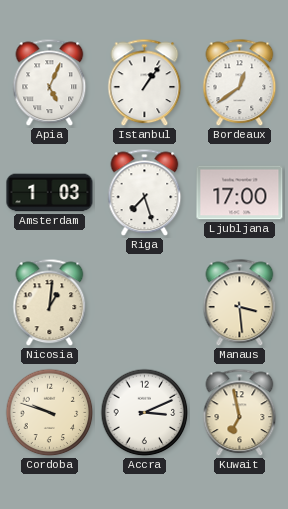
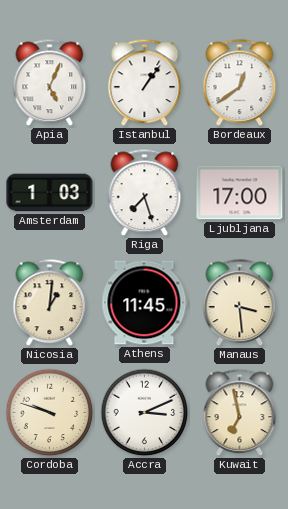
Athens: none -> 11:45 (145, 303)
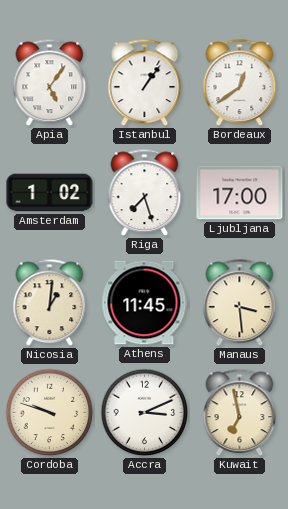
Apia: 5:04 -> 5:06 (50, 83)
Amsterdam: 1:03 -> 1:02 (50, 193)
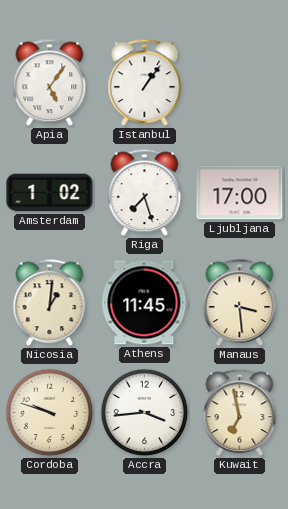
Bordeaux: 12:39 -> none (240, 83)
Accra: 3:11 -> 3:44 (145, 413)
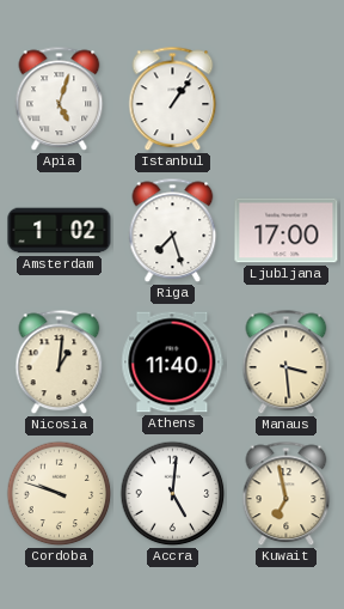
Apia: 5:06 -> 5:03 (60, 99)
Athens: 11:45 -> 11:40 (173, 363)
Accra: 3:44 -> 5:01 (173, 494)
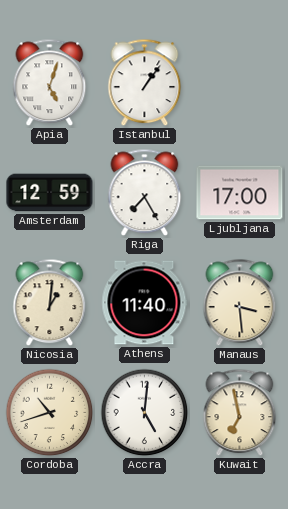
Amsterdam: 1:02 -> 12:59 (50, 193)
Riga: 7:27 -> 7:25 (145, 193)
Cordoba: 9:48 -> 10:42 (50, 413)
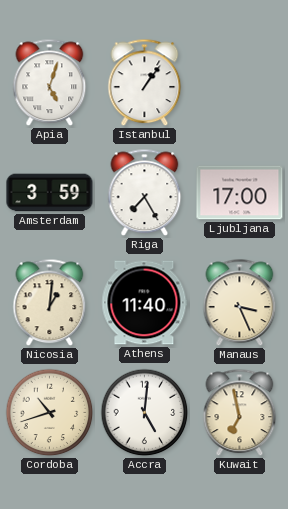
Amsterdam: 12:59 -> 3:59 (50, 193)
Manaus: 3:29 -> 3:26 (240, 303)
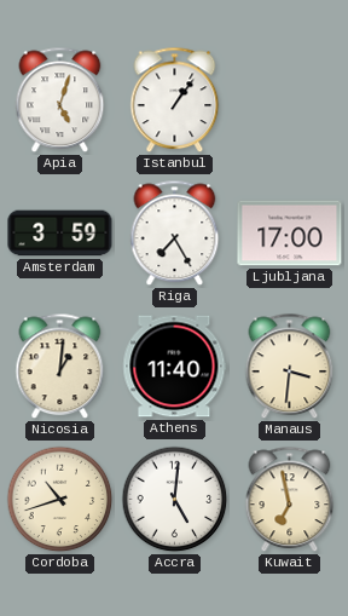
Manaus: 3:26 -> 3:31 (290, 367)
